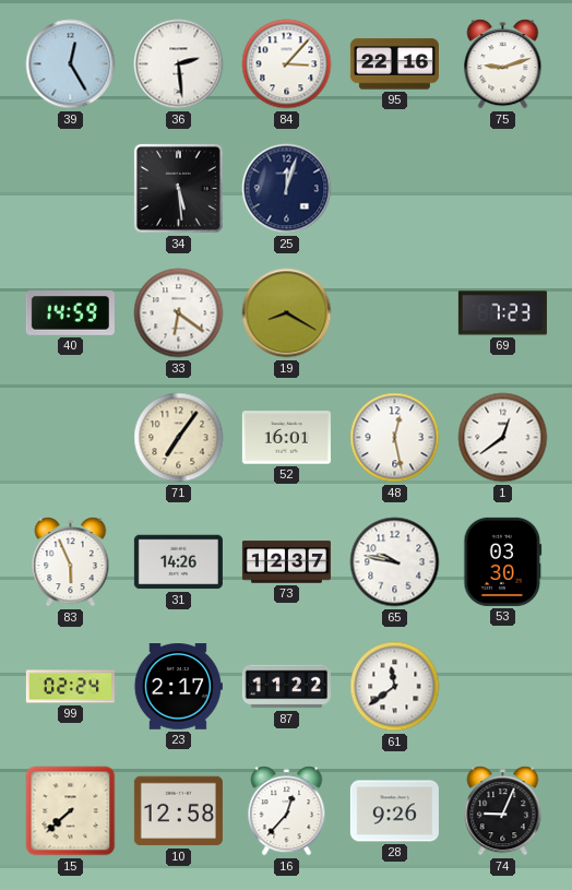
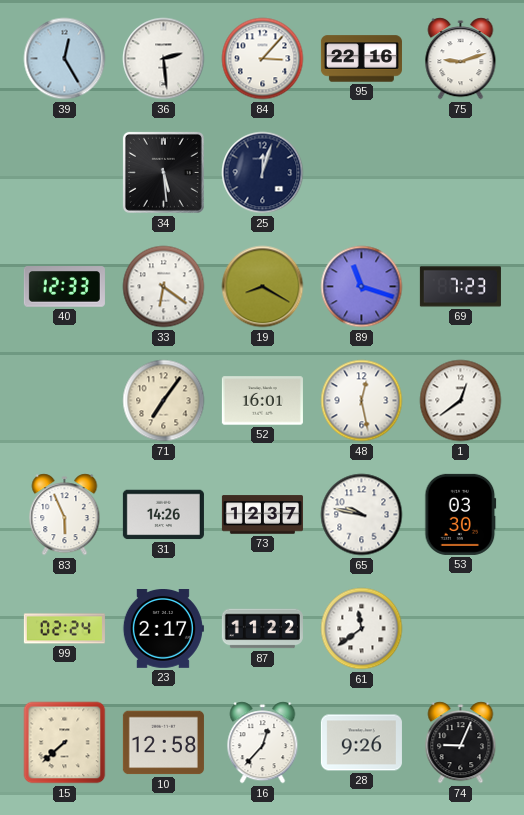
40: 14:59 -> 12:33 (64, 287)
89: none -> 11:18 (362, 287)
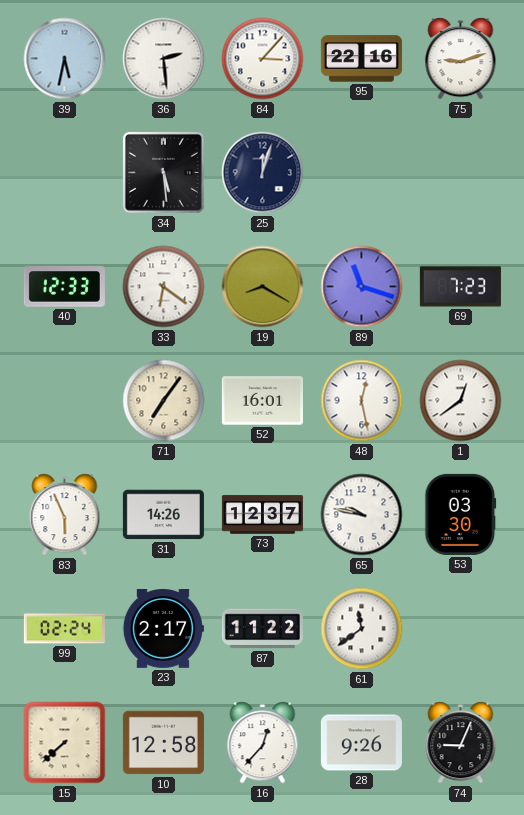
39: 12:25 -> 5:32 (65, 59)
